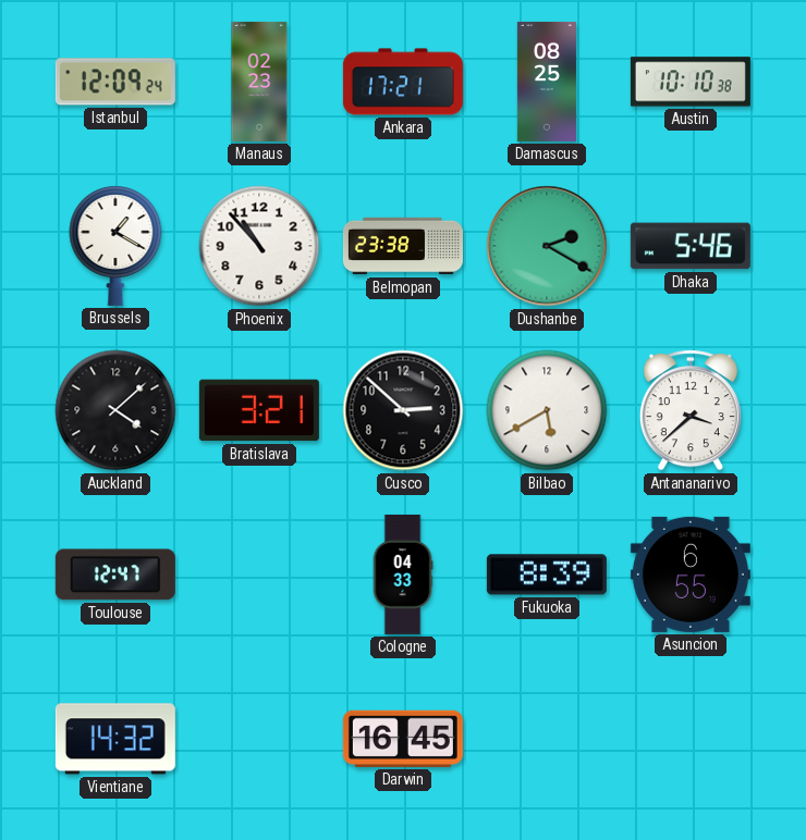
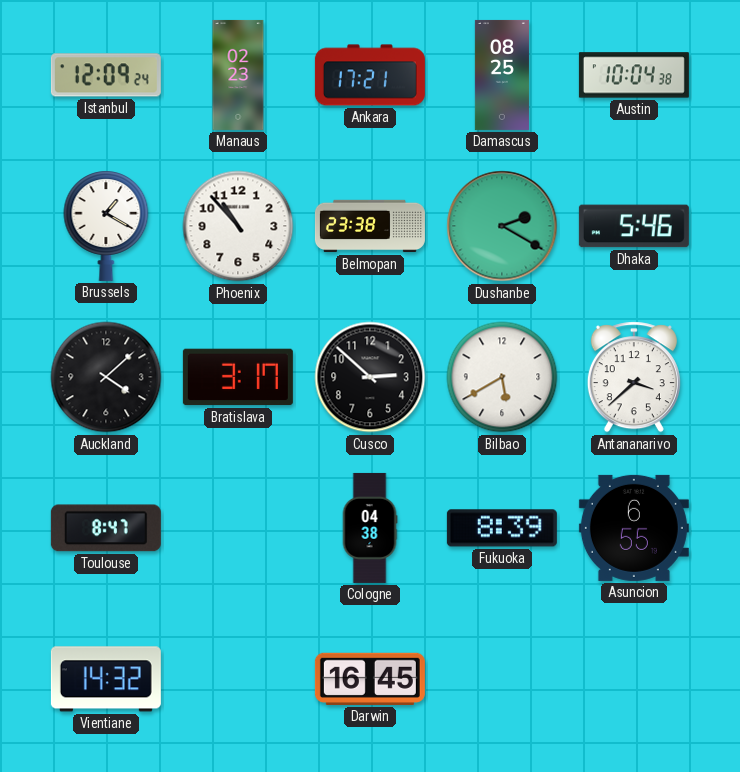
Austin: 10:10 -> 10:04 (634, 75)
Bratislava: 3:21 -> 3:17 (238, 377)
Toulouse: 12:47 -> 8:47 (106, 528)
Cologne: 04:33 -> 04:38 (370, 528)
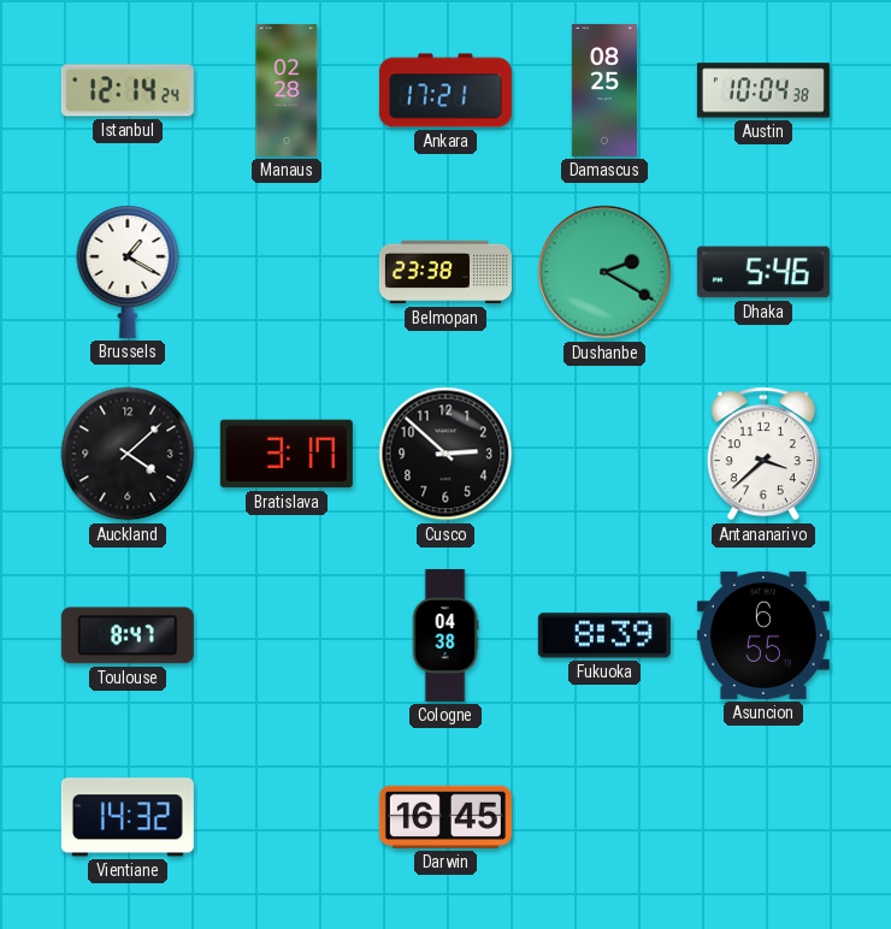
Istanbul: 12:09 -> 12:14 (128, 90)
Manaus: 02:23 -> 02:28 (287, 90)
Phoenix: 10:53 -> none (238, 226)
Bilbao: 5:40 -> none (502, 377)
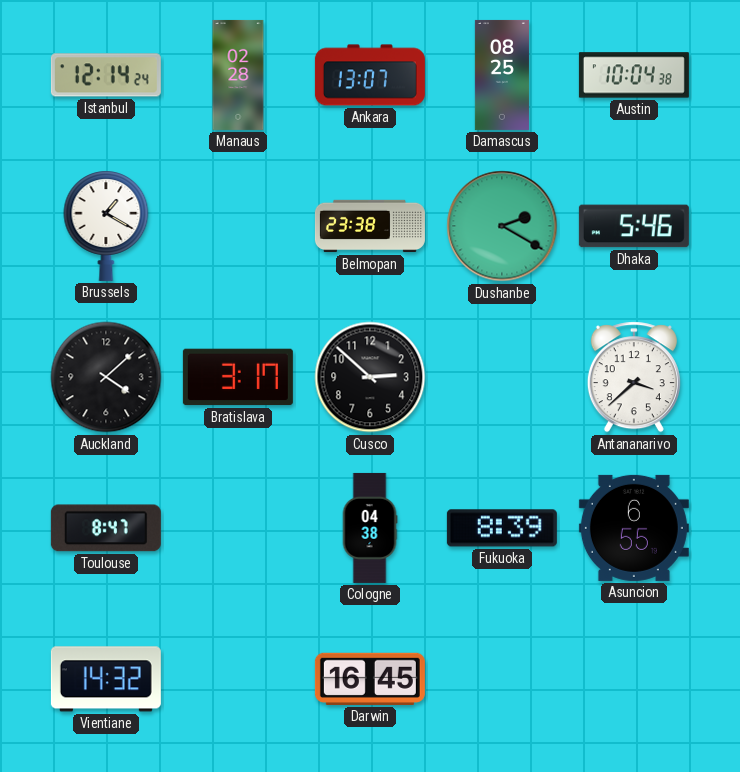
Ankara: 17:21 -> 13:07 (370, 75)
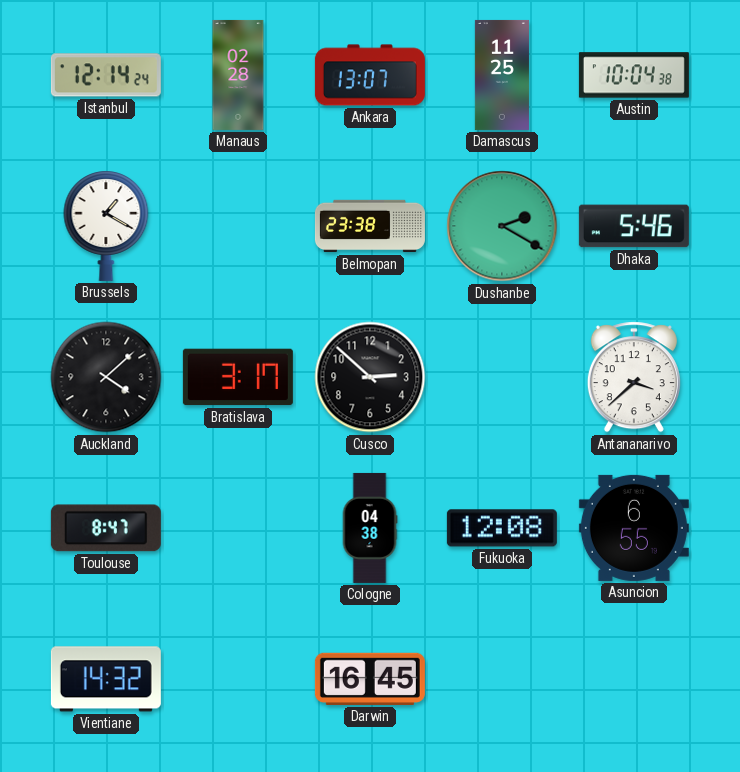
Damascus: 08:25 -> 11:25 (502, 75)
Fukuoka: 8:39 -> 12:08 (502, 528)
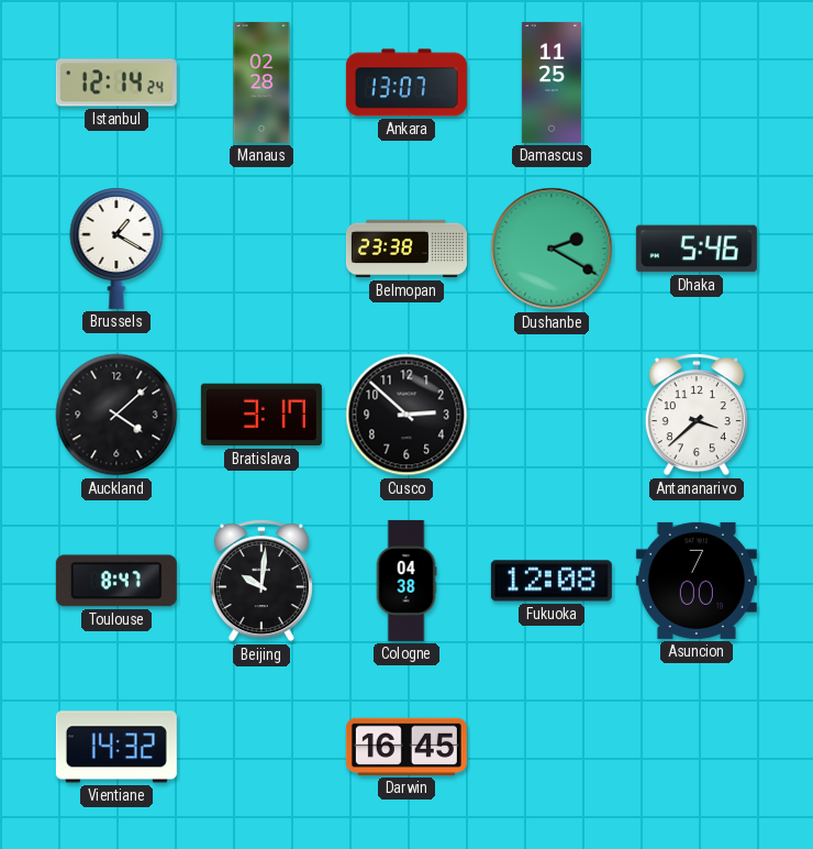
Austin: 10:04 -> none (634, 75)
Beijing: none -> 10:01 (261, 581)
Asuncion: 6:55 -> 7:00 (697, 581)
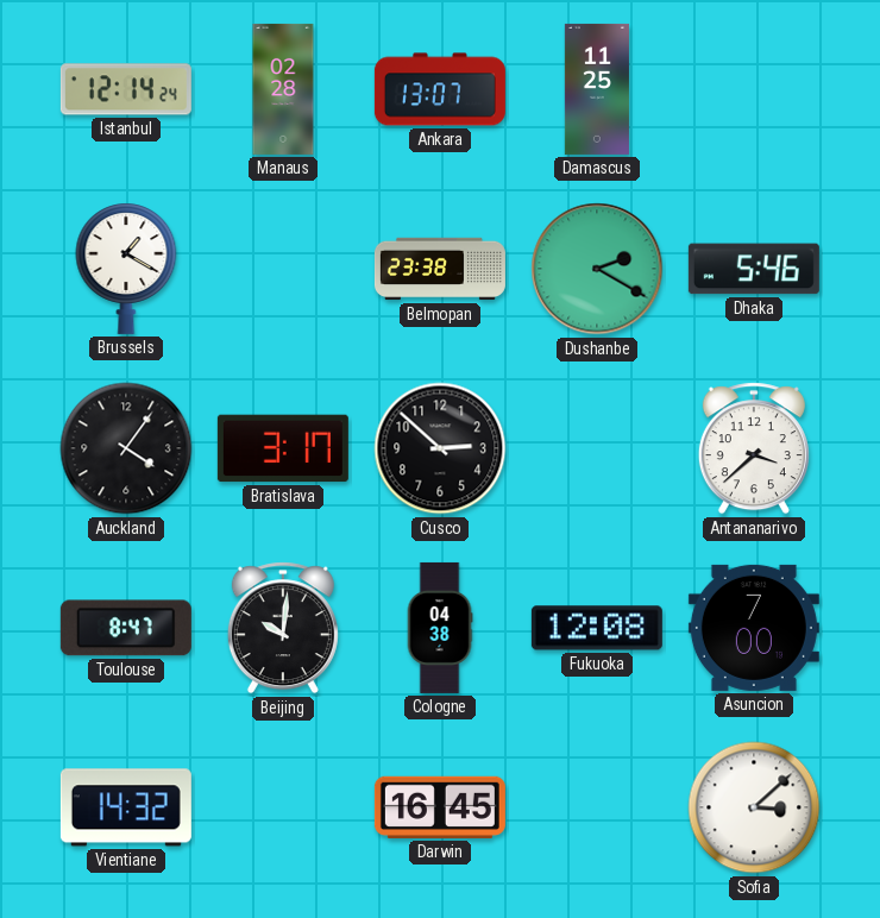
Auckland: 4:08 -> 4:06 (126, 448)
Sofia: none -> 3:08 (754, 807)
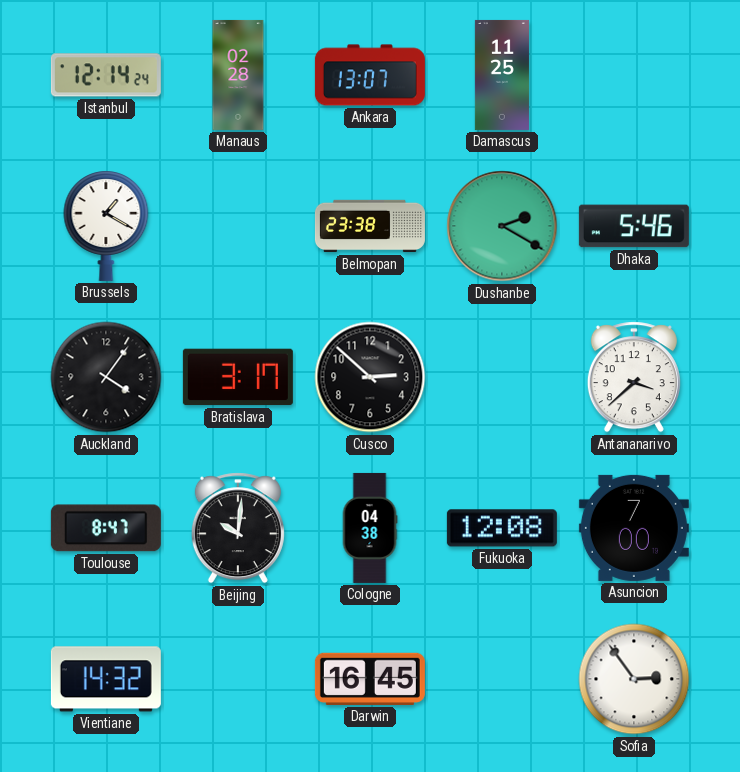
Sofia: 3:08 -> 2:54 (634, 679)
